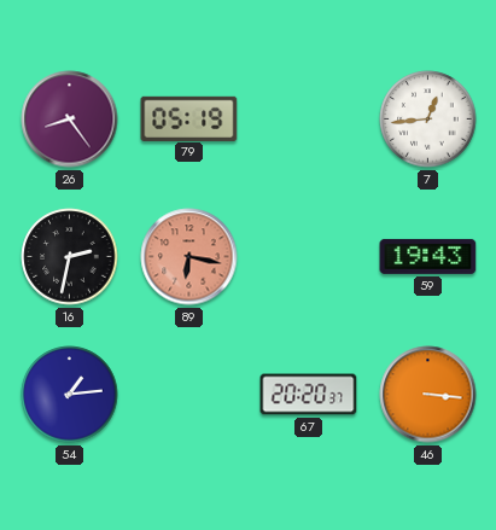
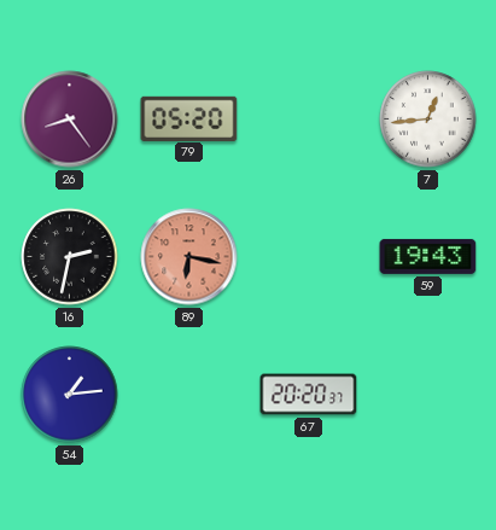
79: 05:19 -> 05:20 (189, 118)
46: 3:16 -> none (428, 395)
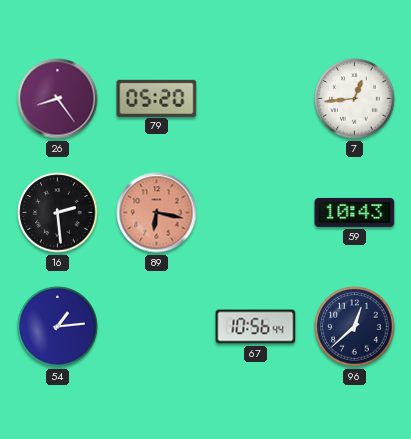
16: 2:32 -> 2:29 (58, 213)
59: 19:43 -> 10:43 (355, 212)
67: 20:20 -> 10:56 (256, 327)
96: none -> 12:38 (355, 327)
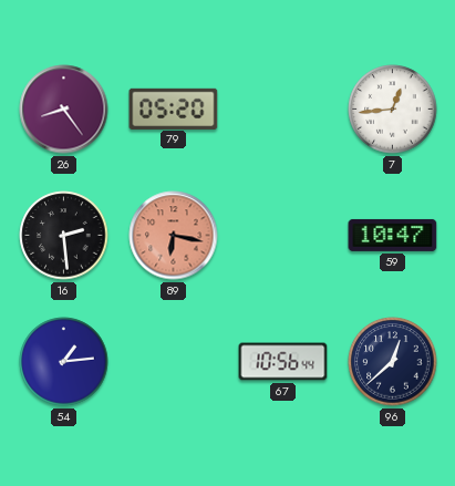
59: 10:43 -> 10:47 (393, 235)
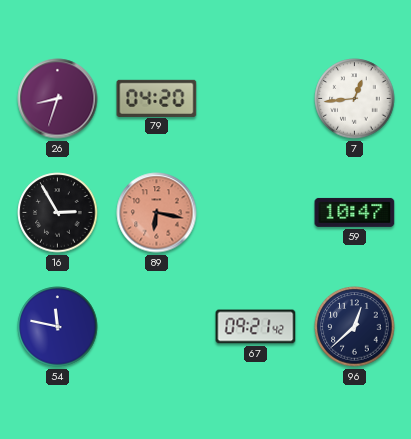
26: 8:24 -> 8:33 (58, 99)
79: 05:20 -> 04:20 (157, 98)
16: 2:29 -> 2:55 (58, 213)
54: 1:14 -> 11:47 (58, 327)
67: 10:56 -> 09:21 (256, 327)
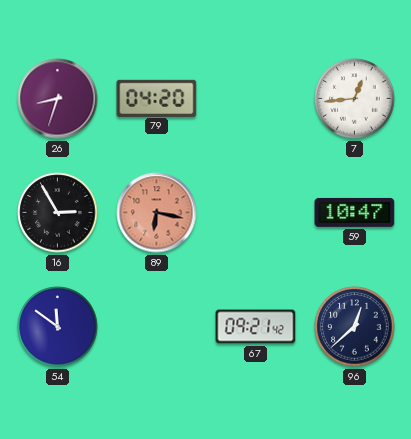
54: 11:47 -> 11:51 (58, 327)
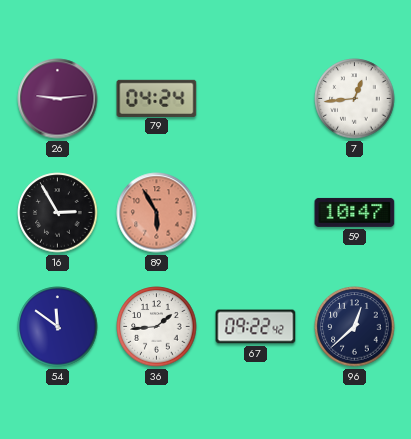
26: 8:33 -> 9:14 (58, 99)
79: 04:20 -> 04:24 (157, 98)
89: 6:17 -> 5:55 (157, 213)
36: none -> 1:44 (157, 327)
67: 09:21 -> 09:22 (256, 327)
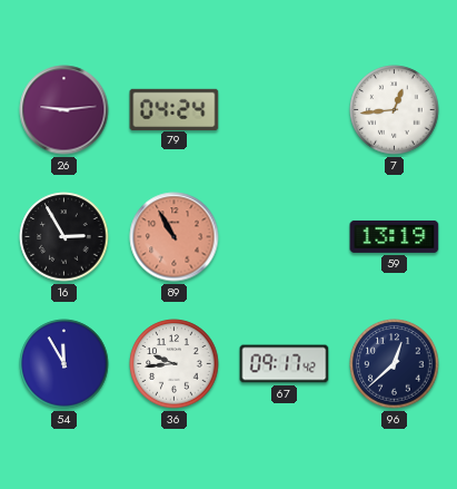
89: 5:55 -> 10:55 (175, 237)
59: 10:47 -> 13:19 (395, 236)
54: 11:51 -> 11:55 (64, 364)
36: 1:44 -> 9:44 (175, 364)
67: 09:22 -> 09:17 (285, 364)
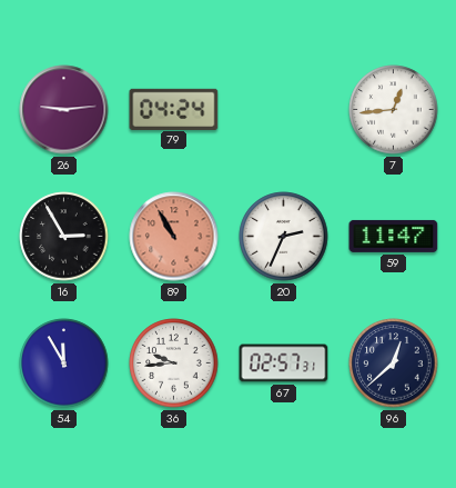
20: none -> 2:34 (284, 237)
59: 13:19 -> 11:47 (394, 236)
67: 09:17 -> 02:57 (284, 363)
